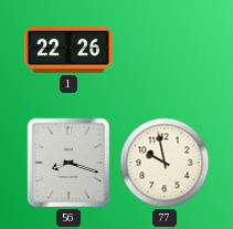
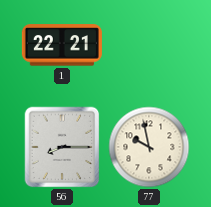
1: 22:26 -> 22:21 (62, 45)
56: 8:18 -> 8:15 (62, 147)
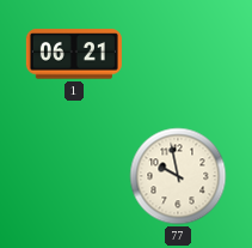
1: 22:21 -> 06:21 (74, 54)
56: 8:15 -> none (62, 147)
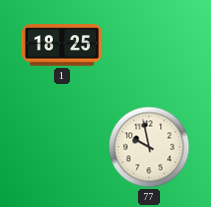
1: 06:21 -> 18:25 (62, 45)
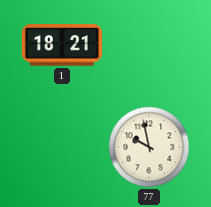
1: 18:25 -> 18:21 (62, 45)
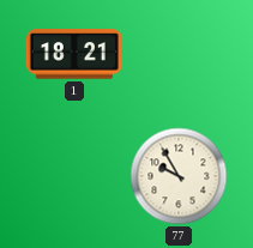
77: 9:58 -> 9:55 (179, 176)
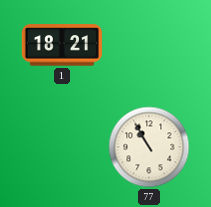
77: 9:55 -> 10:55 (149, 147)
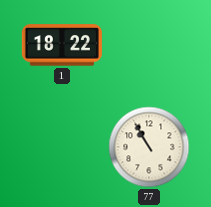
1: 18:21 -> 18:22 (62, 45)
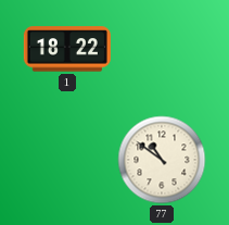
77: 10:55 -> 10:51 (162, 160)
